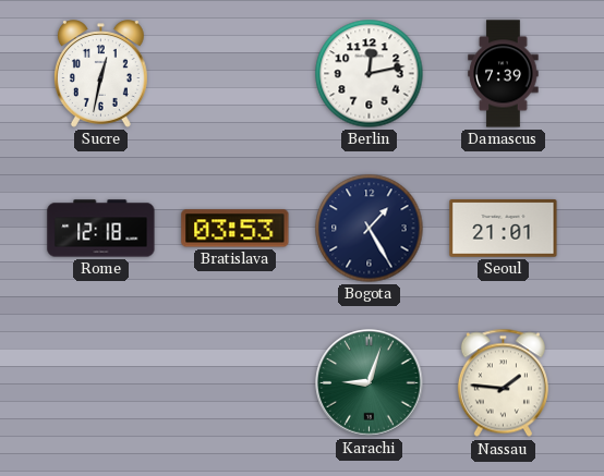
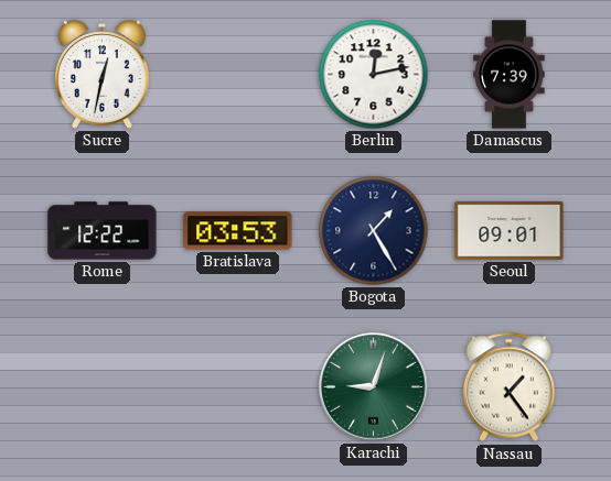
Rome: 12:18 -> 12:22 (103, 231)
Seoul: 21:01 -> 09:01 (510, 231)
Nassau: 1:46 -> 1:24 (508, 387)
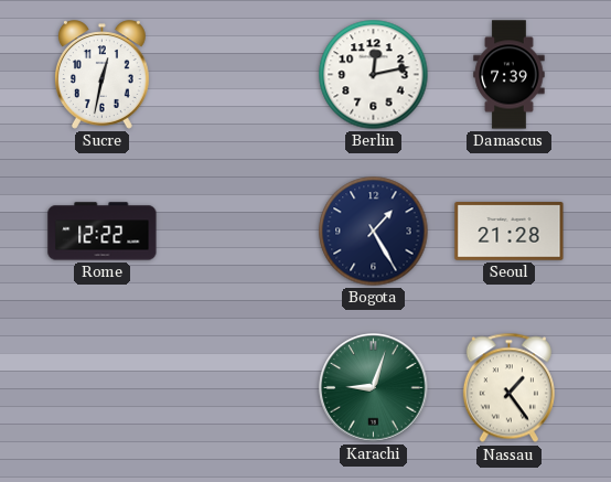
Bratislava: 03:53 -> none (238, 231)
Seoul: 09:01 -> 21:28 (510, 232)
